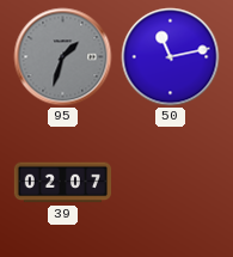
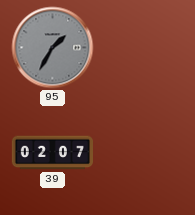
95: 1:33 -> 1:35 (53, 48)
50: 11:13 -> none (171, 57)
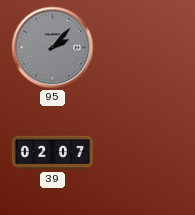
95: 1:35 -> 2:07 (53, 48)
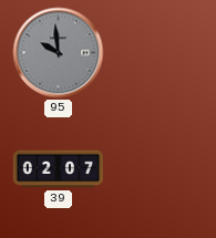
95: 2:07 -> 9:59 (59, 53)
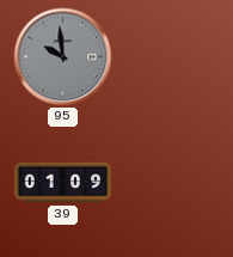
39: 02:07 -> 01:09 (62, 183)
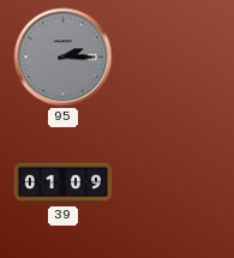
95: 9:59 -> 2:15 (64, 58)
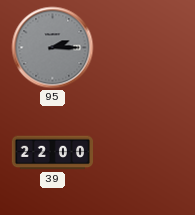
39: 01:09 -> 22:00 (52, 153)
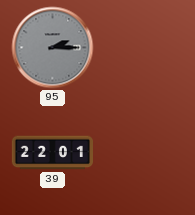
39: 22:00 -> 22:01 (52, 153)
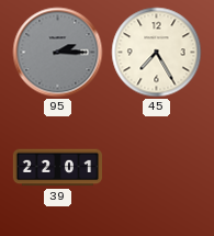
45: none -> 7:25 (157, 53)
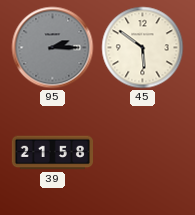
45: 7:25 -> 5:51 (143, 48)
39: 22:01 -> 21:58 (52, 153)
